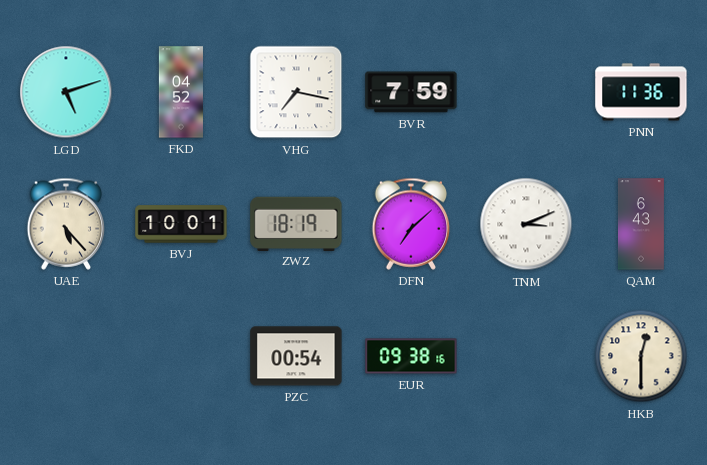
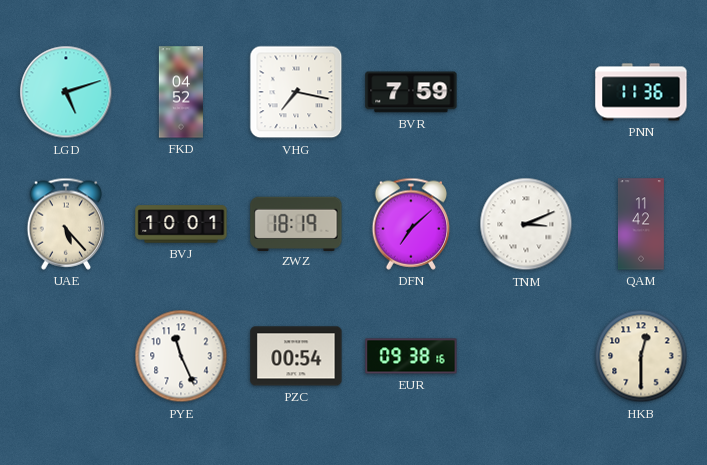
QAM: 6:43 -> 11:42 (641, 224)
PYE: none -> 11:26 (181, 356)
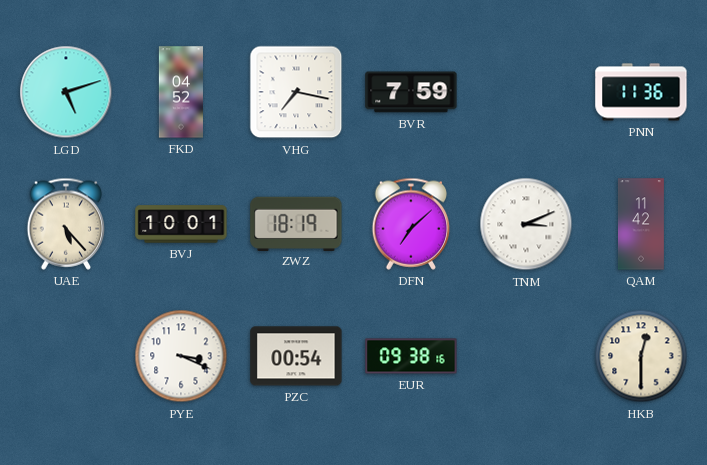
PYE: 11:26 -> 3:19 (181, 356)
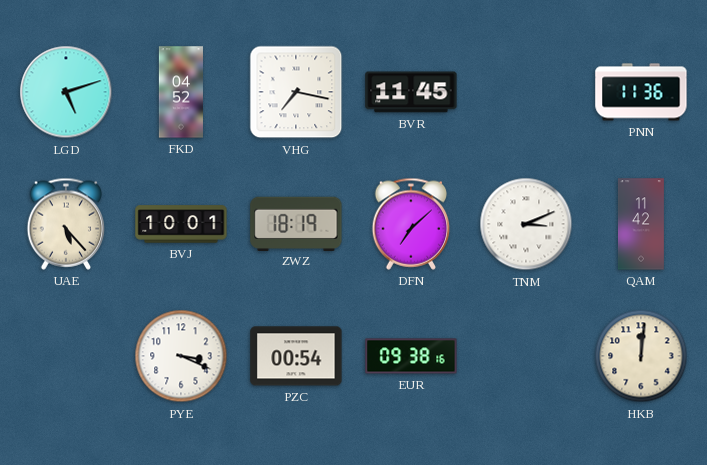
BVR: 7:59 -> 11:45 (411, 92)
HKB: 12:30 -> 12:01 (641, 356)
